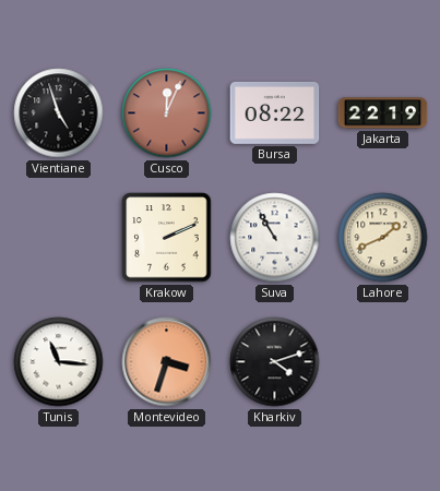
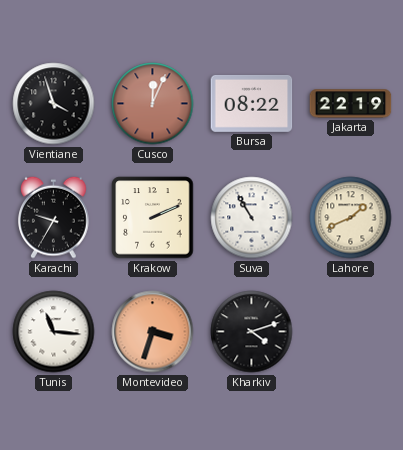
Vientiane: 4:57 -> 3:57 (54, 104)
Karachi: none -> 9:35 (54, 217)
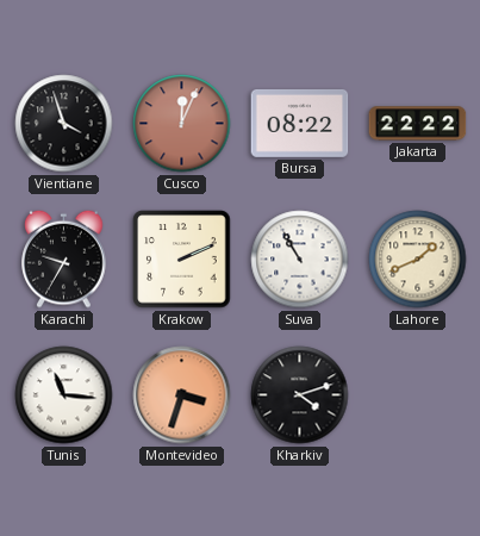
Jakarta: 22:19 -> 22:22 (418, 124)
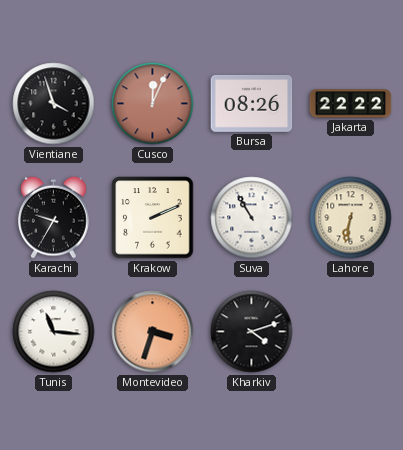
Bursa: 08:22 -> 08:26 (252, 103)
Lahore: 1:41 -> 6:32 (351, 218)
